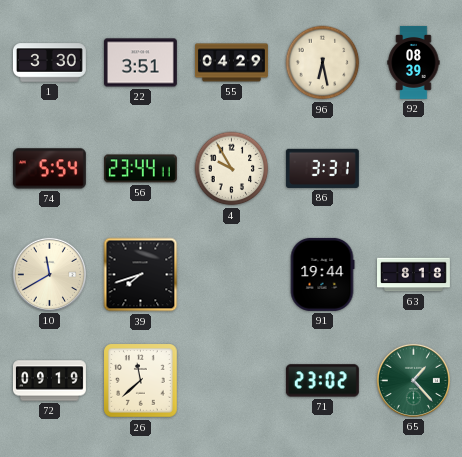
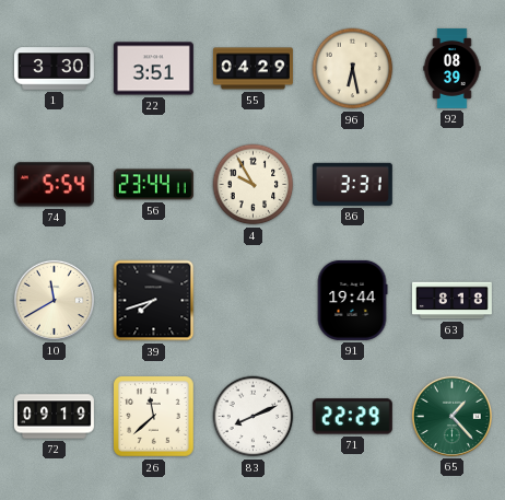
83: none -> 8:11 (254, 417)
71: 23:02 -> 22:29 (352, 417)
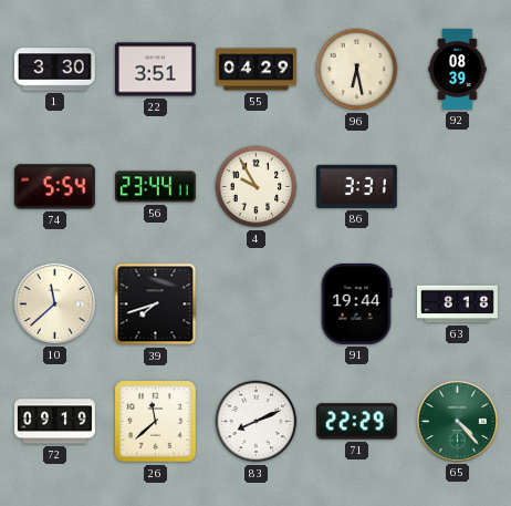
10: 11:40 -> 11:38 (54, 303)
65: 1:23 -> 4:23 (457, 421)
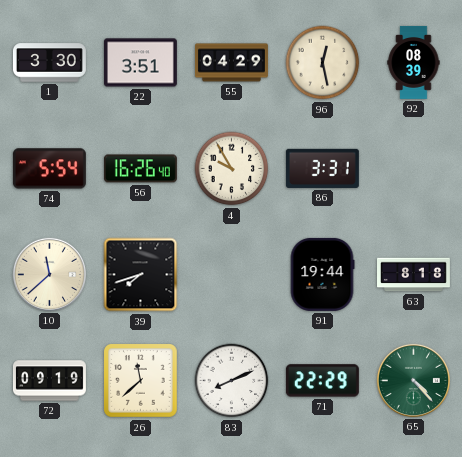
96: 6:28 -> 12:28 (323, 63)
56: 23:44 -> 16:26 (140, 169)
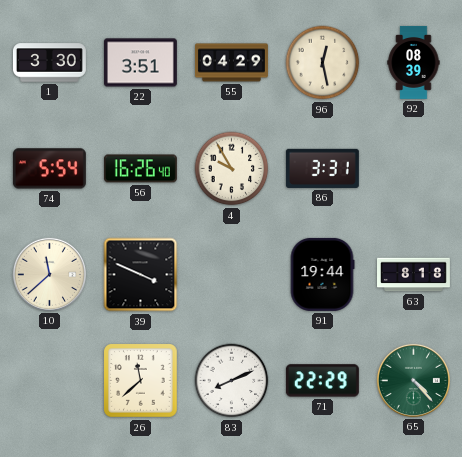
39: 7:42 -> 3:49 (141, 275)
72: 09:19 -> none (50, 381)
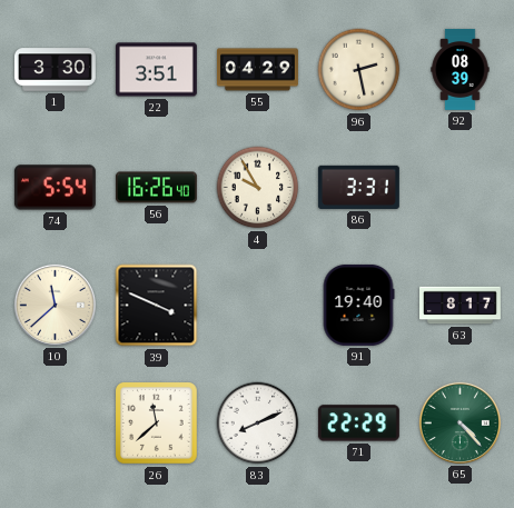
96: 12:28 -> 2:28 (359, 70)
91: 19:44 -> 19:40 (358, 305)
63: 8:18 -> 8:17 (461, 306)
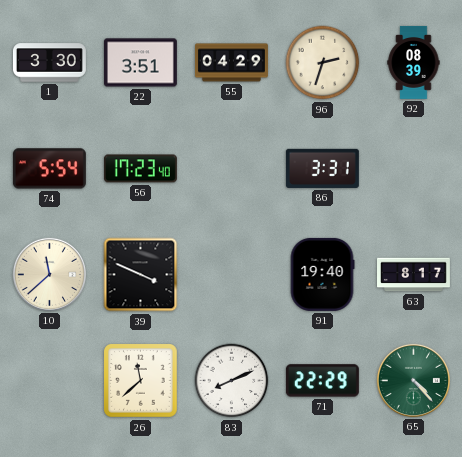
96: 2:28 -> 2:33 (323, 63)
56: 16:26 -> 17:23 (140, 169)
4: 9:55 -> none (258, 188)
